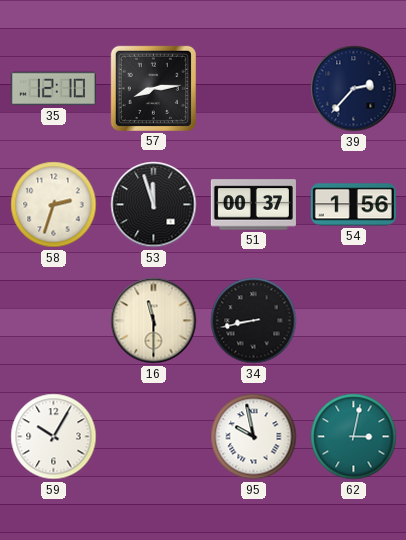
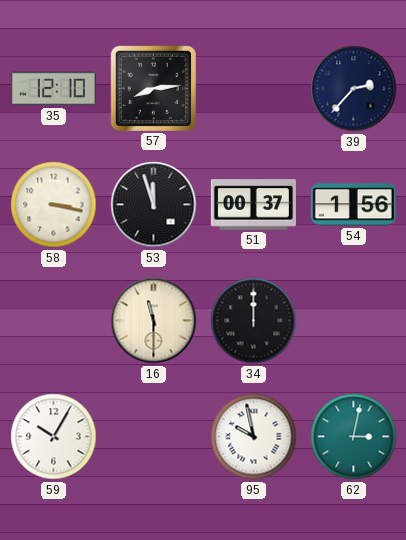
58: 2:33 -> 3:17 (54, 205)
34: 8:43 -> 12:00 (254, 321)
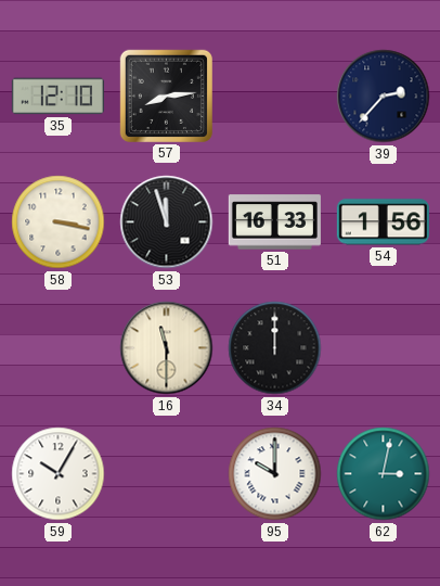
51: 00:37 -> 16:33 (274, 222)
95: 9:58 -> 10:00 (275, 474)
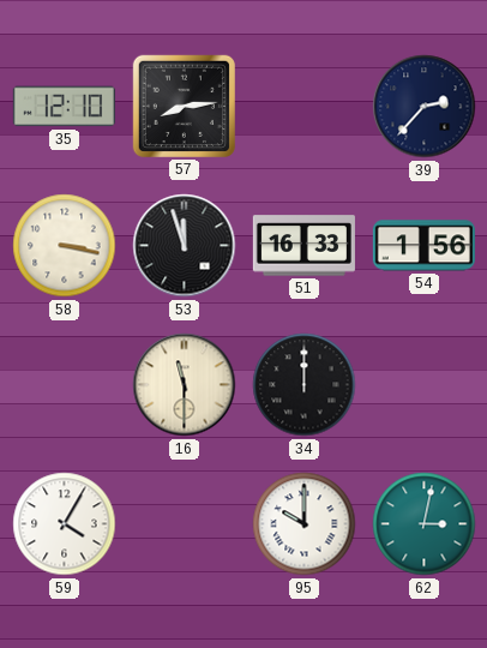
59: 10:05 -> 4:05 (65, 524)
